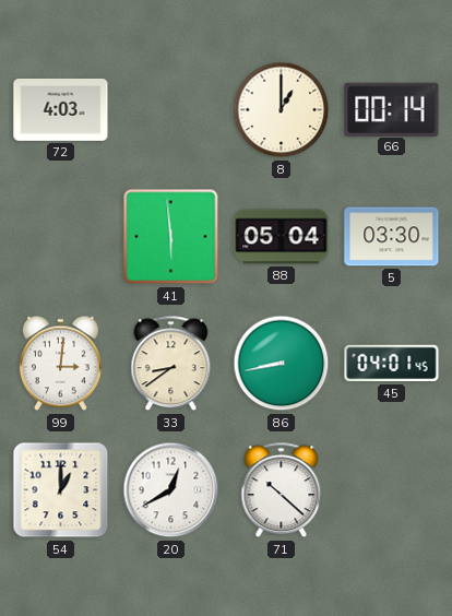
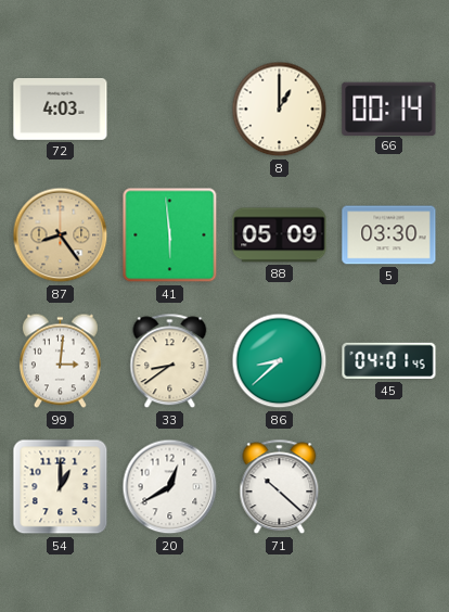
87: none -> 8:24 (61, 235)
88: 05:04 -> 05:09 (280, 235)
86: 8:43 -> 8:38 (280, 361)
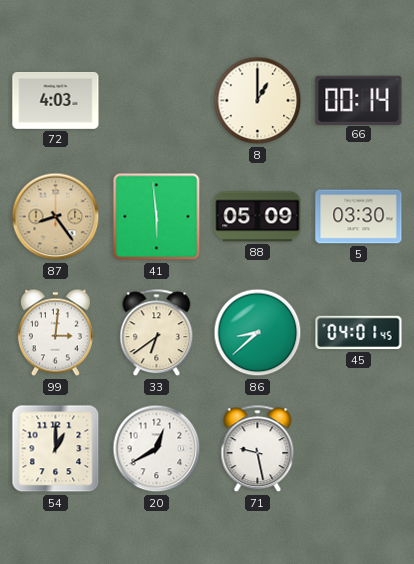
33: 8:39 -> 6:39 (157, 333)
71: 10:22 -> 9:28 (258, 449)
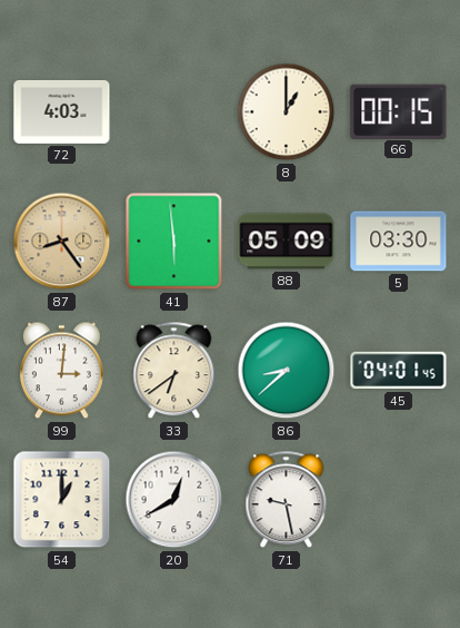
66: 00:14 -> 00:15 (399, 111)
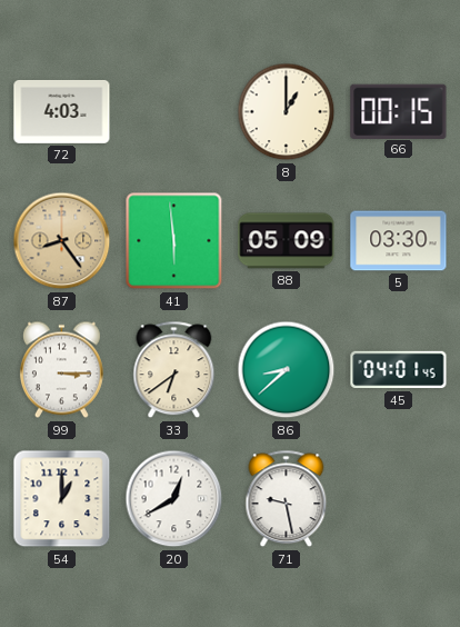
99: 3:01 -> 3:15 (61, 370)
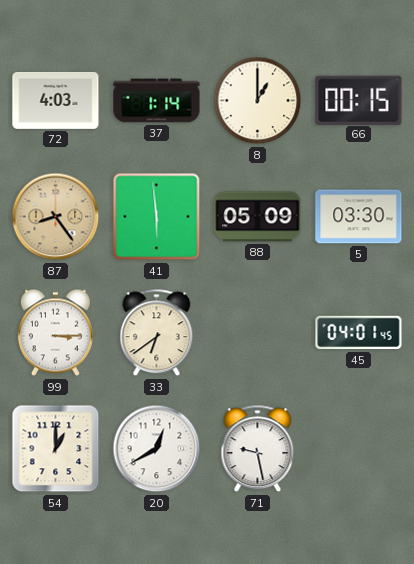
37: none -> 1:14 (157, 101)
86: 8:38 -> none (287, 370)
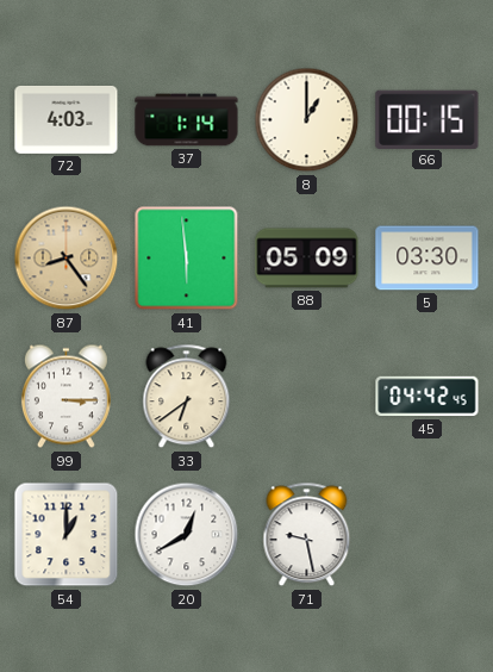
45: 04:01 -> 04:42 (428, 397)
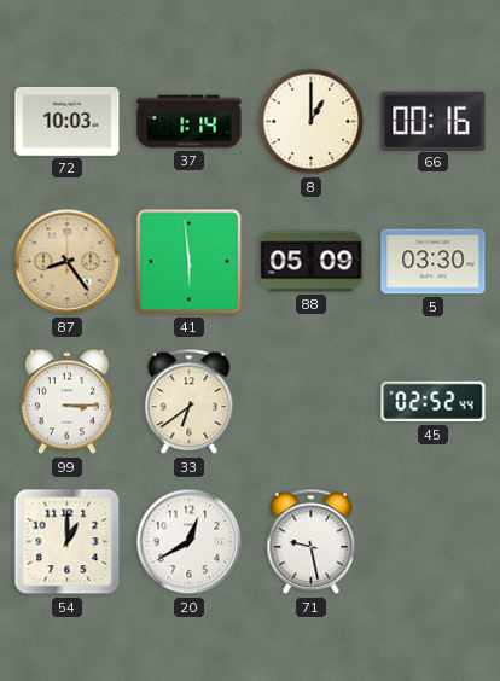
72: 4:03 -> 10:03 (68, 121)
66: 00:15 -> 00:16 (434, 121)
45: 04:42 -> 02:52 (434, 402)
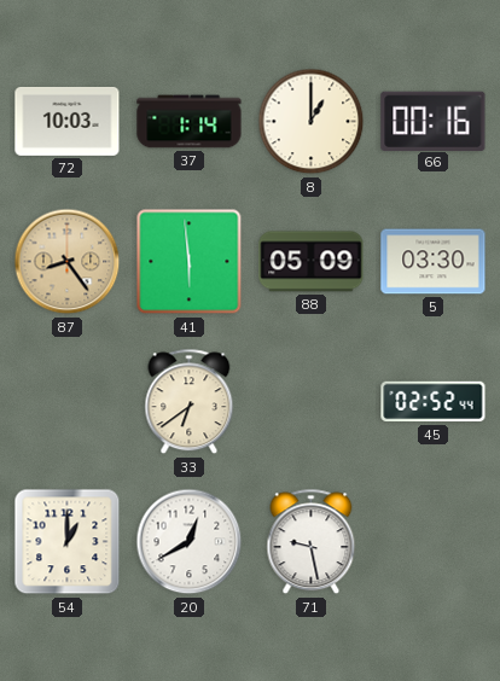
99: 3:15 -> none (66, 402)
